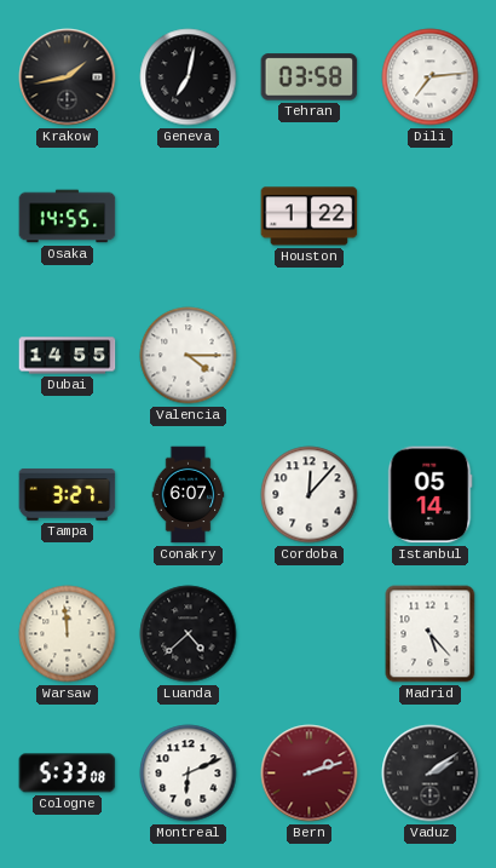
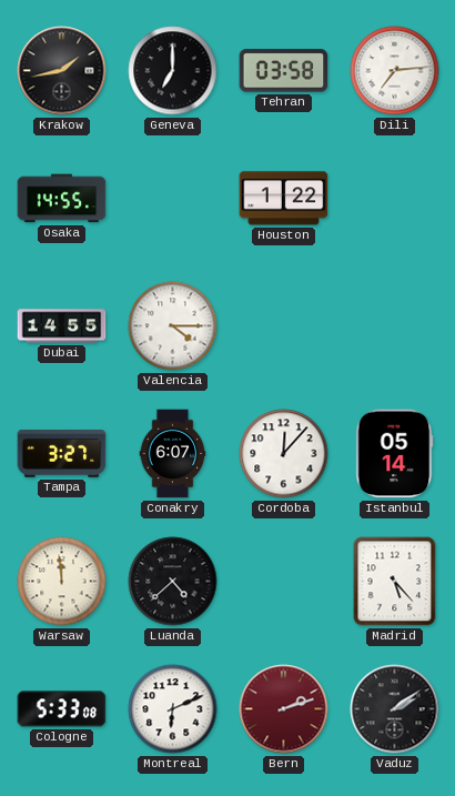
Geneva: 7:02 -> 7:00 (173, 71)
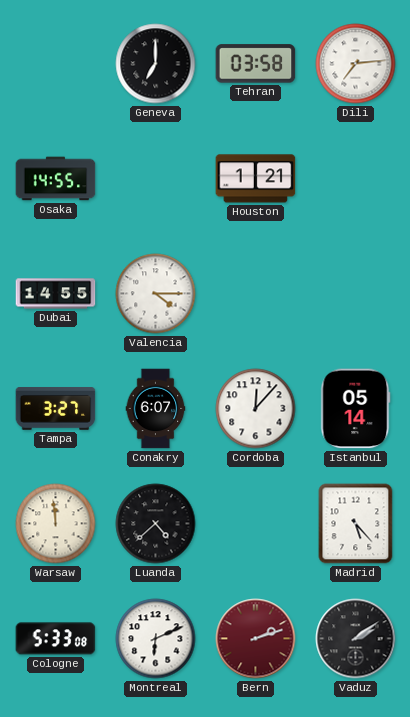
Krakow: 1:43 -> none (62, 71)
Houston: 1:22 -> 1:21 (256, 179)
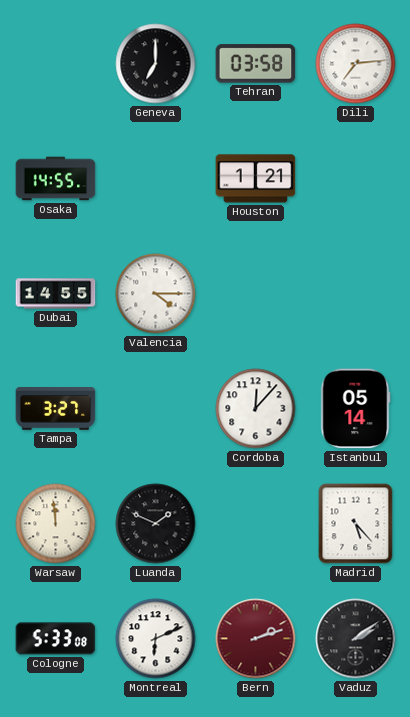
Conakry: 6:07 -> none (156, 409)
Luanda: 4:38 -> 1:49 (156, 524)
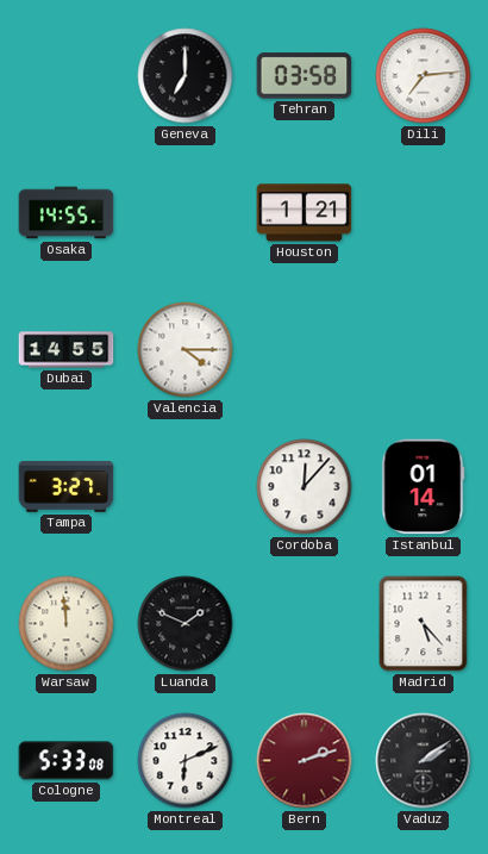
Istanbul: 05:14 -> 01:14 (424, 487)
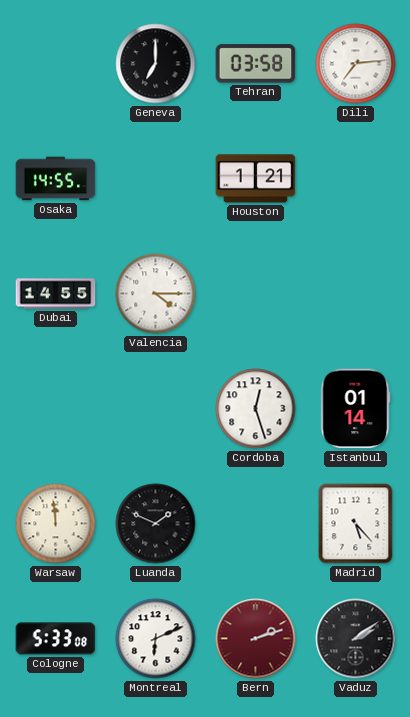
Tampa: 3:27 -> none (67, 487)
Cordoba: 12:07 -> 12:27 (256, 409)
